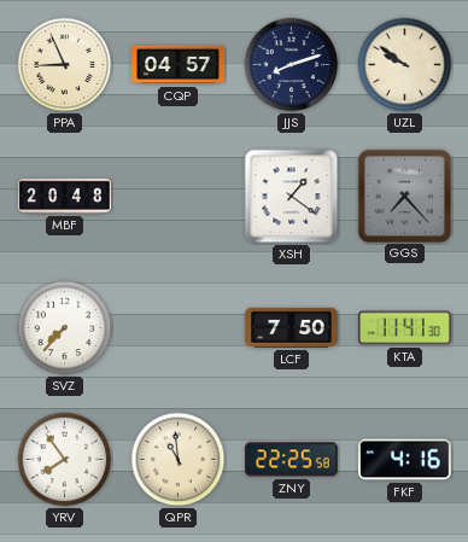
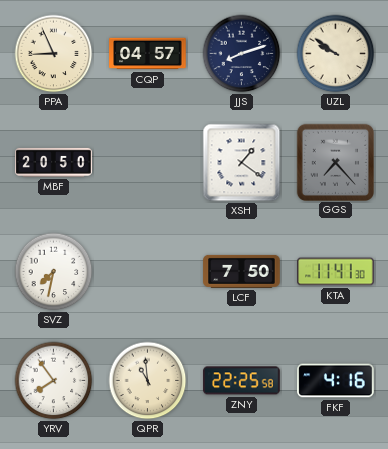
MBF: 20:48 -> 20:50 (54, 162)
SVZ: 7:37 -> 7:32 (54, 272)
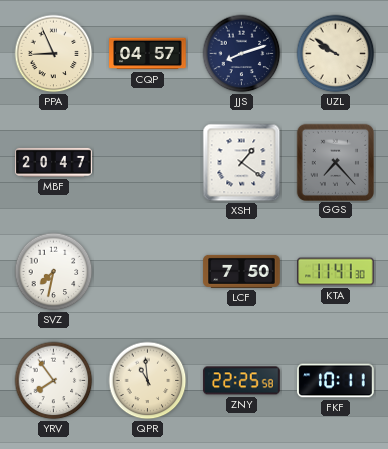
MBF: 20:50 -> 20:47 (54, 162)
FKF: 4:16 -> 10:11 (336, 381)
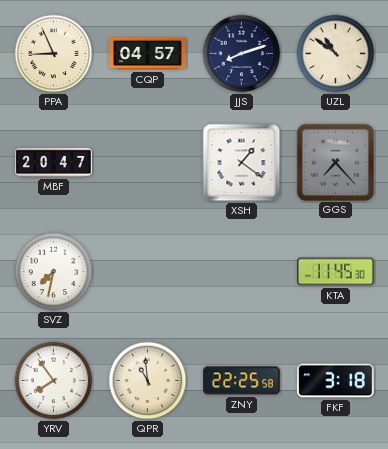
UZL: 9:51 -> 10:51 (336, 54)
LCF: 7:50 -> none (242, 271)
KTA: 11:41 -> 11:45 (336, 272)
FKF: 10:11 -> 3:18 (336, 381)
